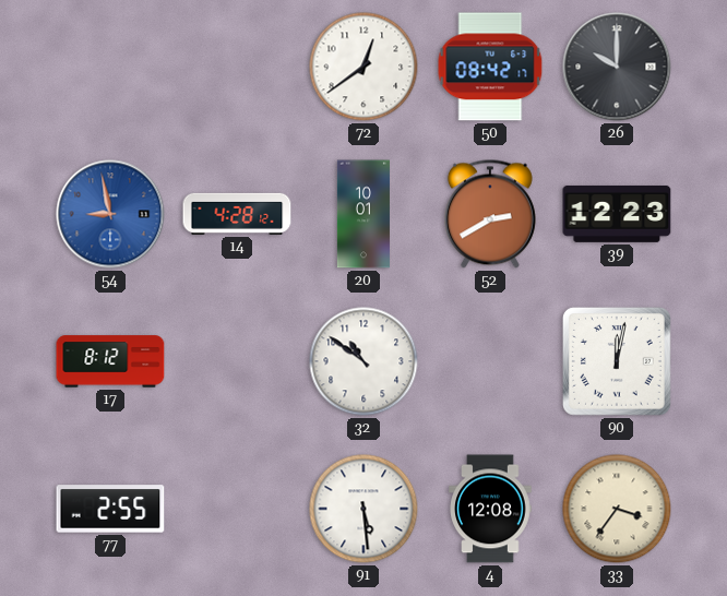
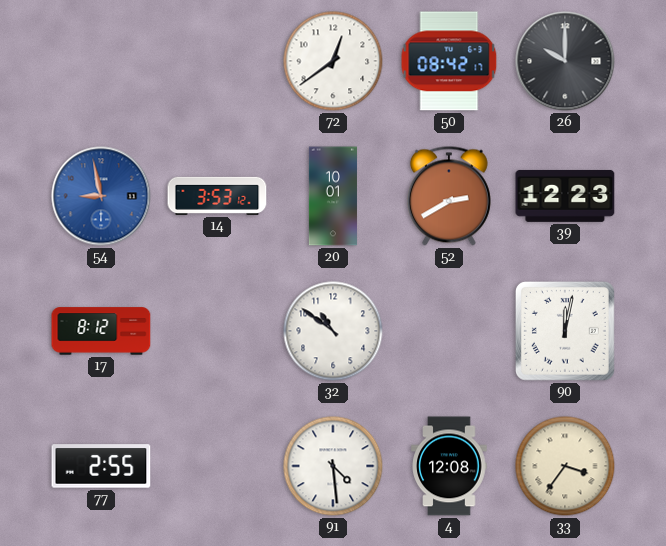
14: 4:28 -> 3:53 (217, 196)
91: 5:29 -> 4:29 (333, 466)
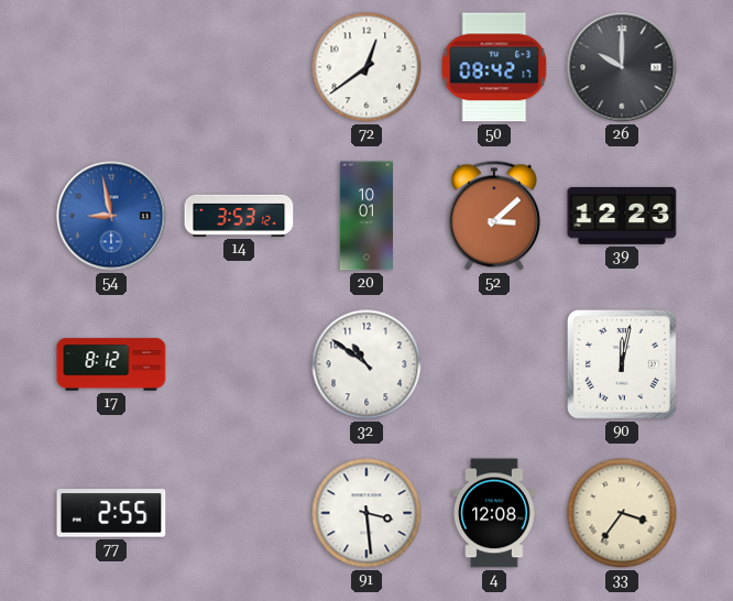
52: 2:40 -> 3:08 (494, 216)
91: 4:29 -> 3:29 (366, 513)
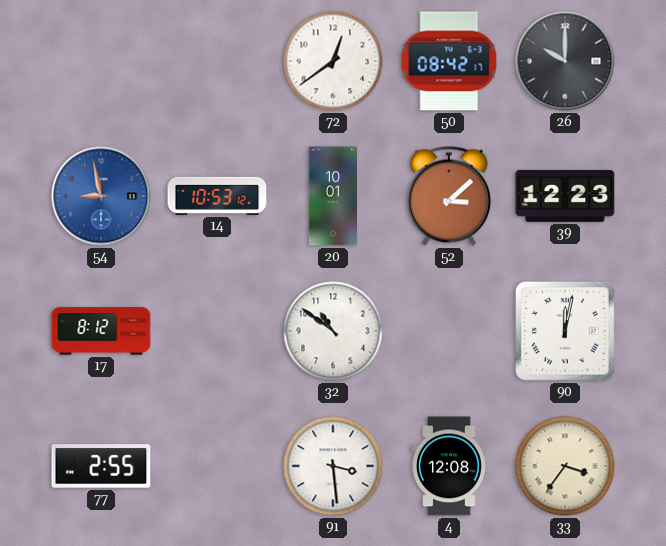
14: 3:53 -> 10:53 (217, 196)
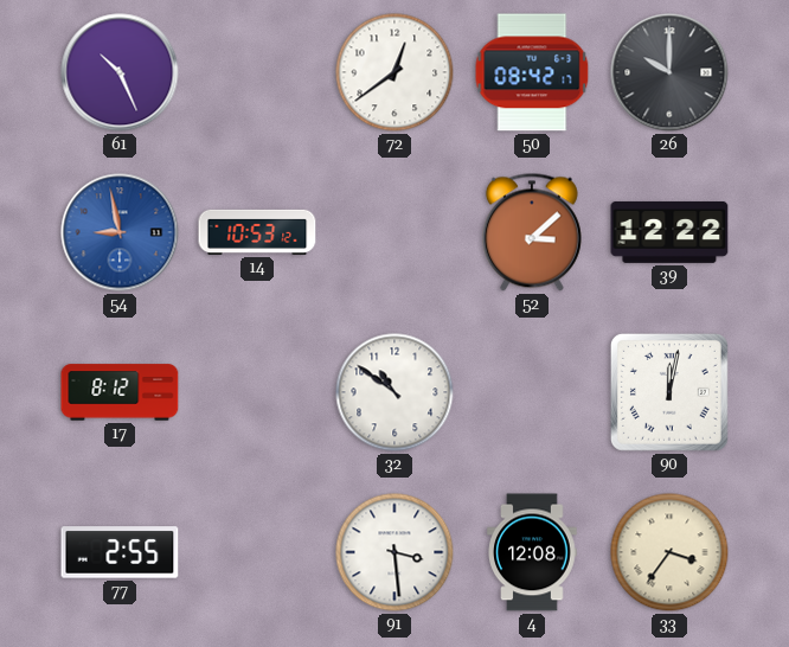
61: none -> 10:26 (120, 72)
20: 10:01 -> none (333, 196)
39: 12:23 -> 12:22 (669, 232)
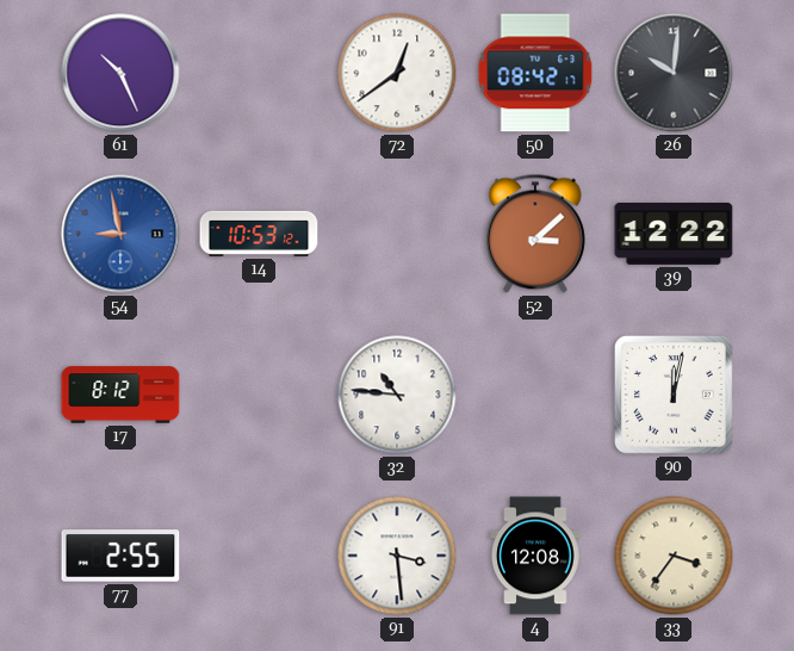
26: 10:00 -> 10:01 (674, 73)
32: 10:51 -> 10:46 (397, 395)
